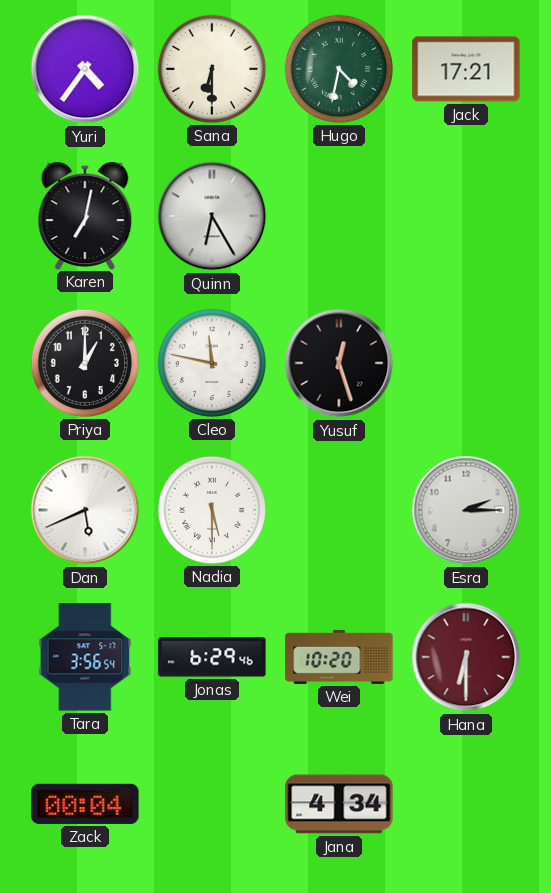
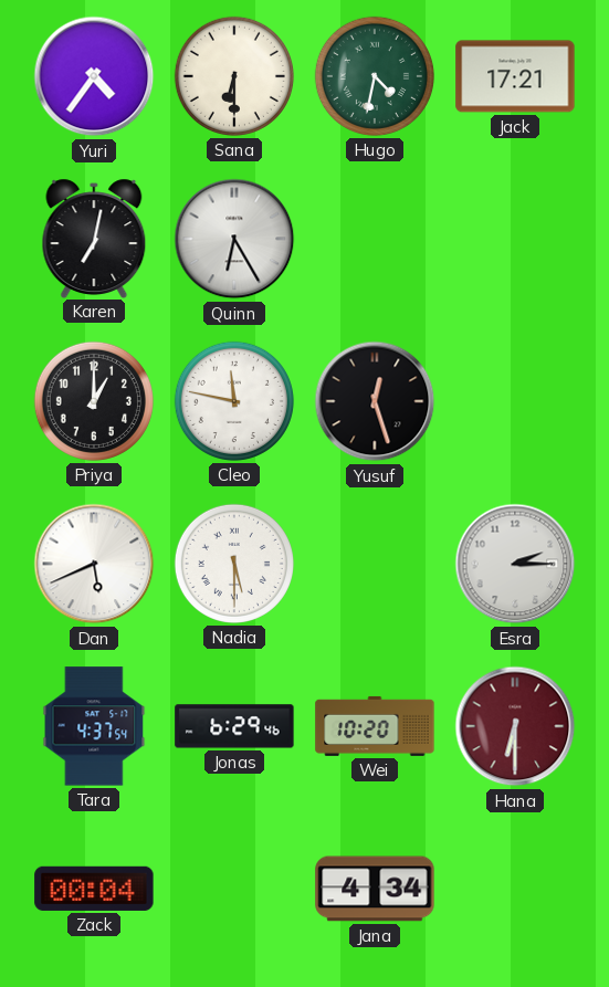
Tara: 3:56 -> 4:37 (94, 726)
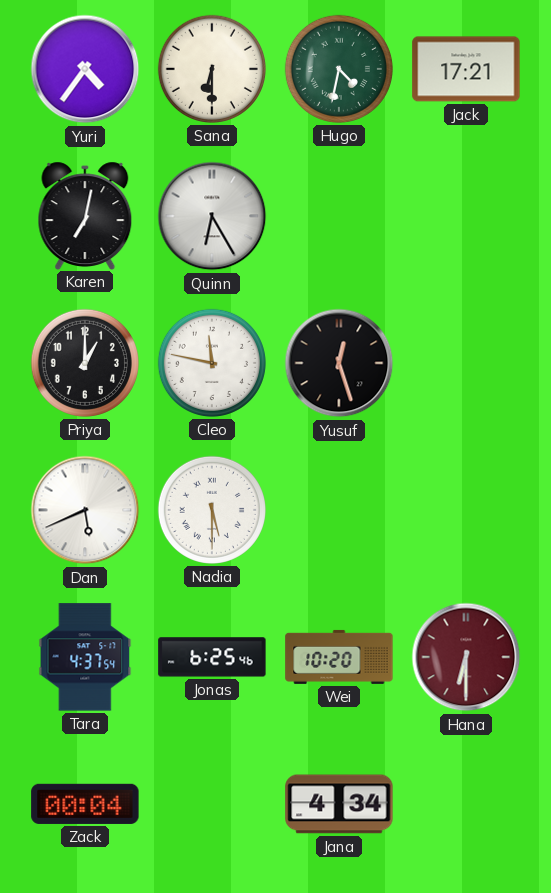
Esra: 2:15 -> none (515, 564)
Jonas: 6:29 -> 6:25 (212, 657)
